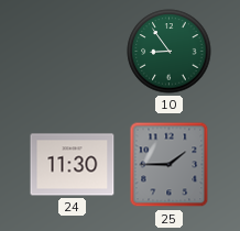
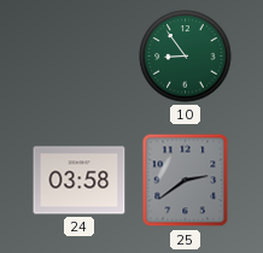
24: 11:30 -> 03:58 (80, 181)
25: 1:45 -> 2:39 (186, 181)
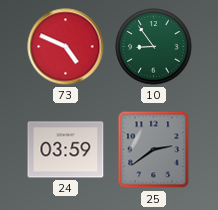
73: none -> 4:49 (66, 47)
24: 03:58 -> 03:59 (66, 150)
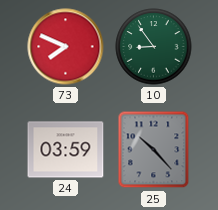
73: 4:49 -> 7:49 (66, 47)
25: 2:39 -> 10:23 (154, 150)
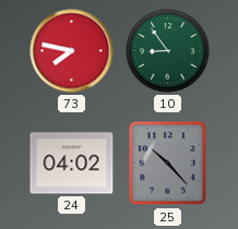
73: 7:49 -> 7:47 (72, 51)
24: 03:59 -> 04:02 (72, 164)
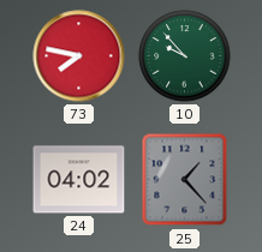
10: 8:54 -> 9:53 (185, 56)
25: 10:23 -> 1:23 (185, 180)
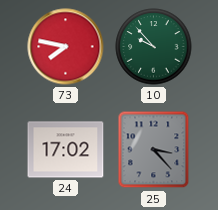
24: 04:02 -> 17:02 (66, 150)
25: 1:23 -> 3:23 (154, 150)
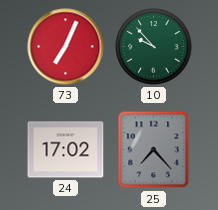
73: 7:47 -> 7:04 (66, 47)
25: 3:23 -> 7:23 (154, 150)
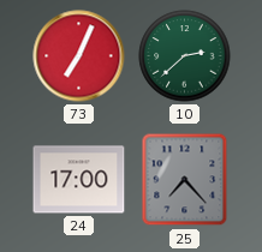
10: 9:53 -> 2:38 (185, 56)
24: 17:02 -> 17:00 (79, 180)
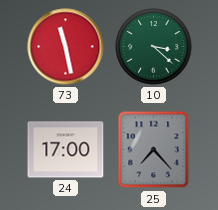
73: 7:04 -> 11:28 (66, 47)
10: 2:38 -> 3:22 (154, 47)
